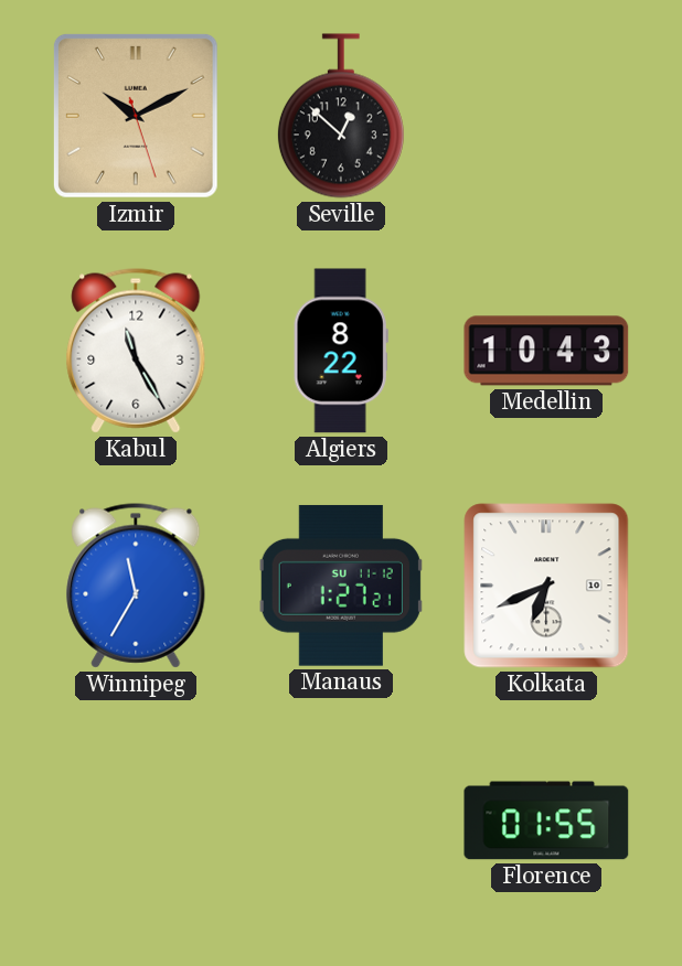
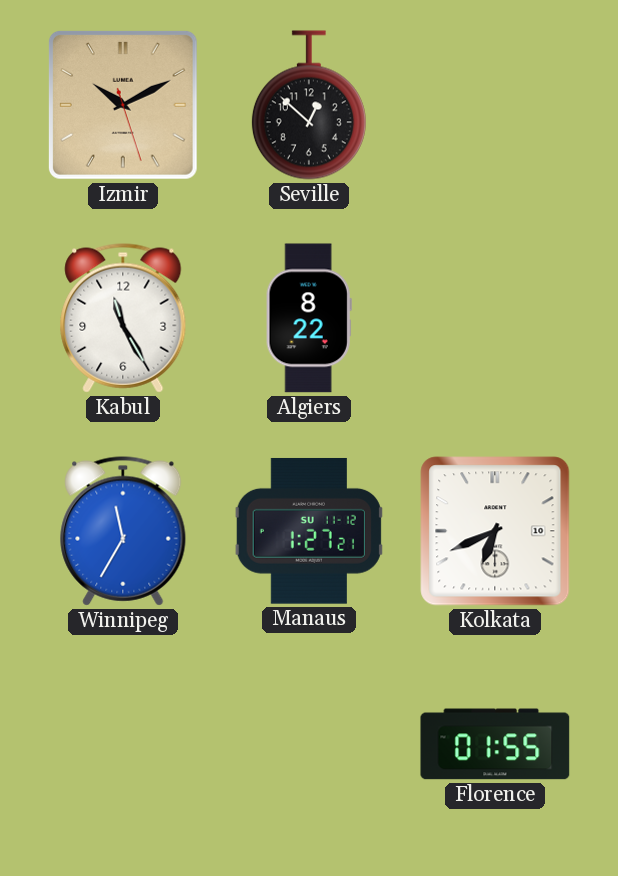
Medellin: 10:43 -> none (546, 351)
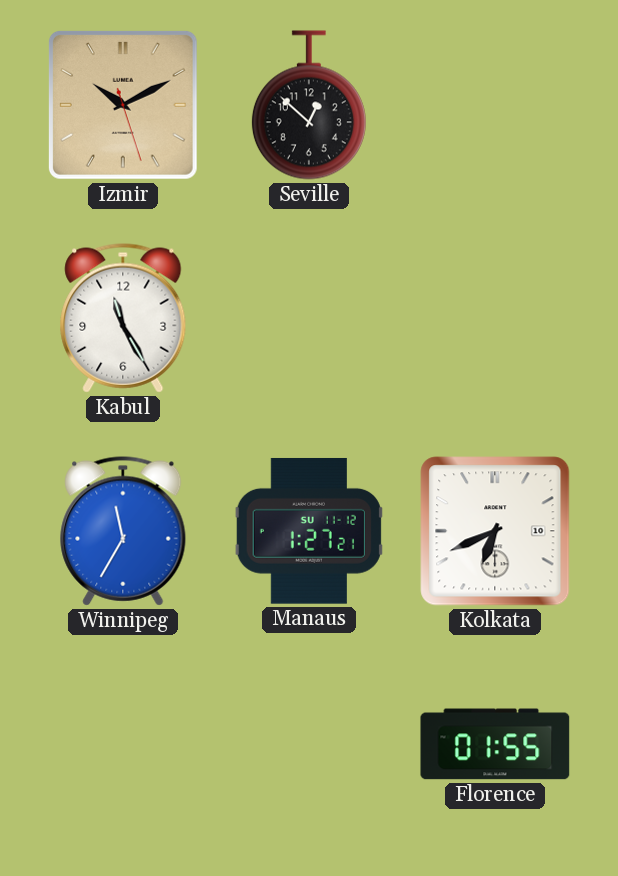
Algiers: 8:22 -> none (309, 318)
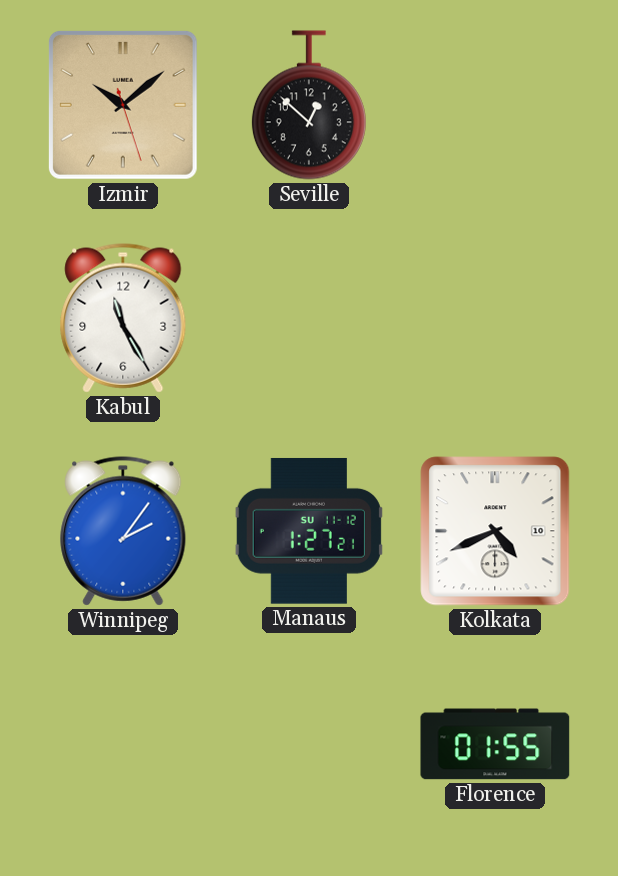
Izmir: 10:10 -> 10:08 (123, 105)
Winnipeg: 11:35 -> 2:06 (123, 531)
Kolkata: 6:41 -> 4:41 (495, 531)
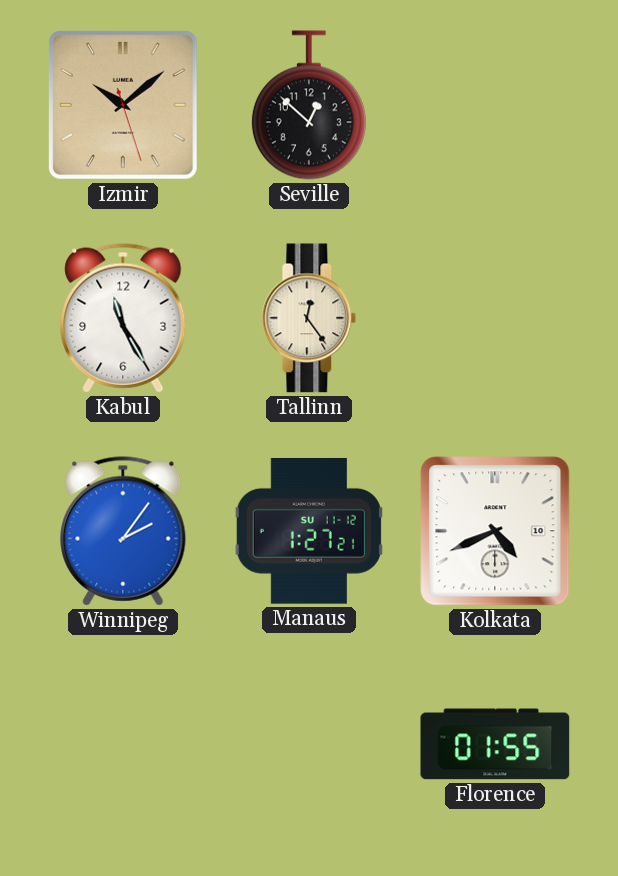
Tallinn: none -> 12:24 (309, 318)
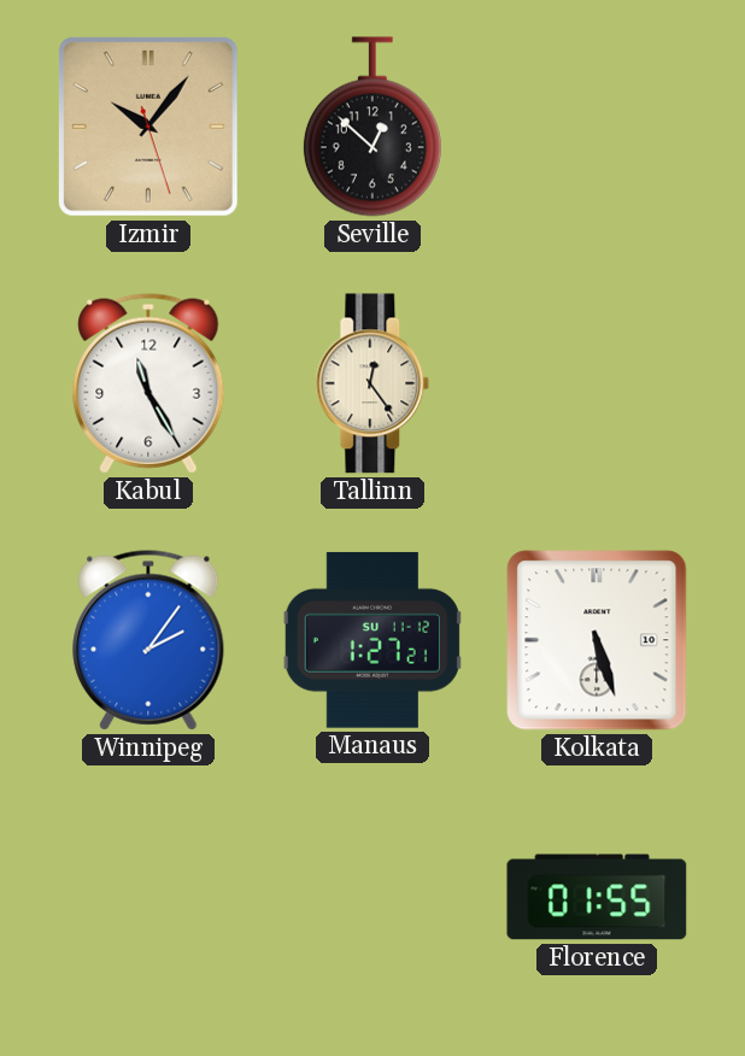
Izmir: 10:08 -> 10:06 (148, 127)
Kolkata: 4:41 -> 5:27 (597, 640)
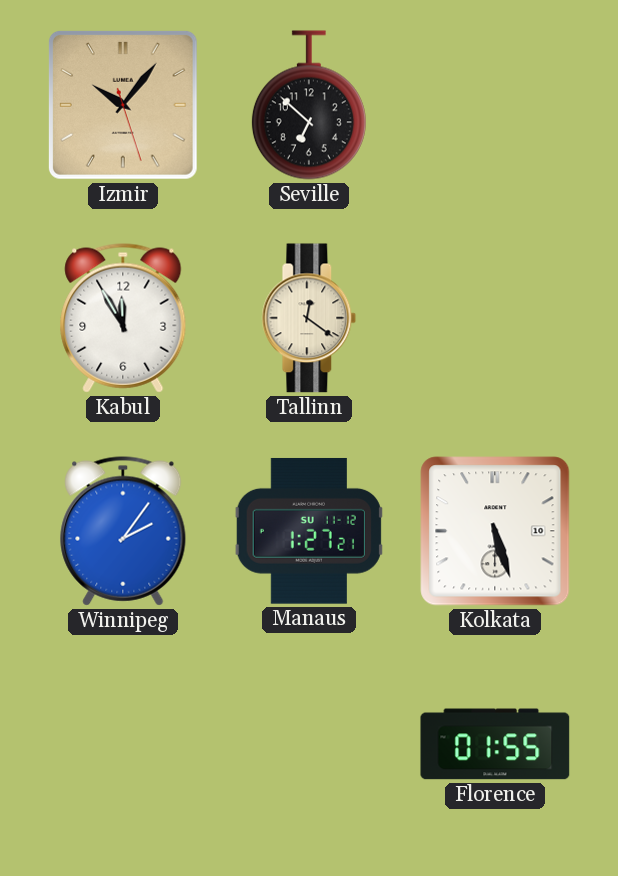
Seville: 12:52 -> 6:52 (309, 105)
Kabul: 11:25 -> 11:55 (123, 318)
Tallinn: 12:24 -> 12:21 (309, 318)
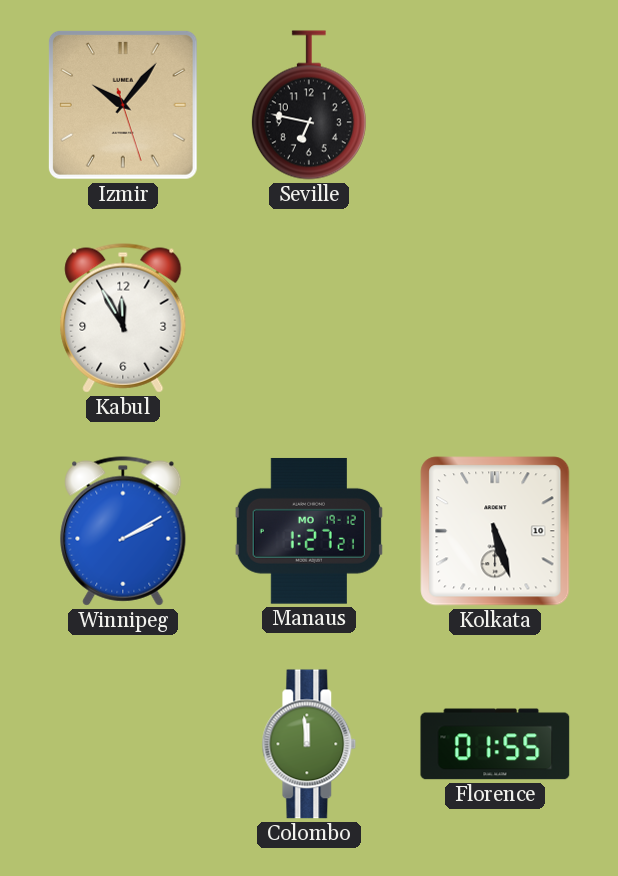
Seville: 6:52 -> 6:47 (309, 105)
Tallinn: 12:21 -> none (309, 318)
Winnipeg: 2:06 -> 2:10 (123, 531)
Manaus date: SU 11-12 -> MO 19-12 (309, 531)
Colombo: none -> 11:59 (309, 744)
